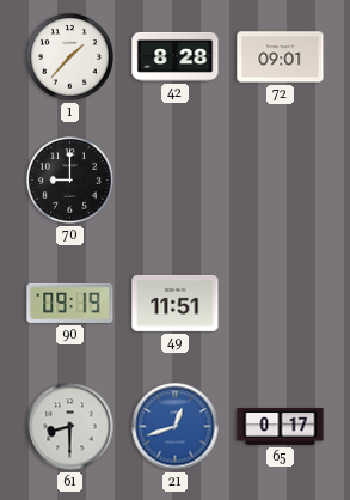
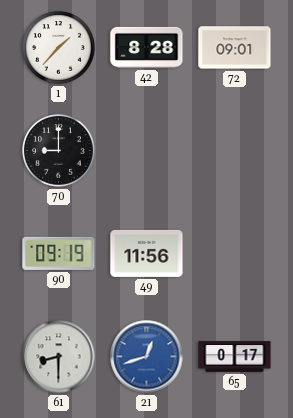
49: 11:51 -> 11:56 (147, 253)
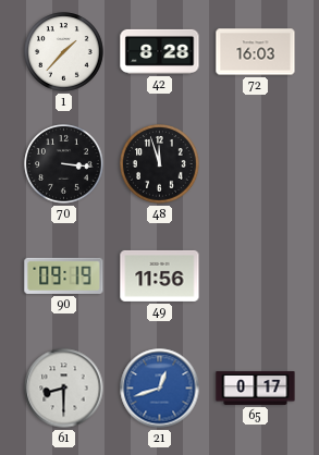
72: 09:01 -> 16:03 (256, 52)
70: 9:00 -> 3:16 (64, 164)
48: none -> 11:57 (160, 164)
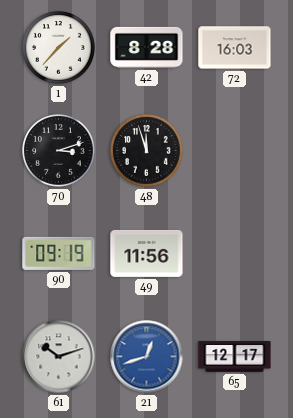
70: 3:16 -> 3:12 (59, 151)
61: 8:30 -> 10:12 (59, 357)
65: 0:17 -> 12:17 (235, 357)
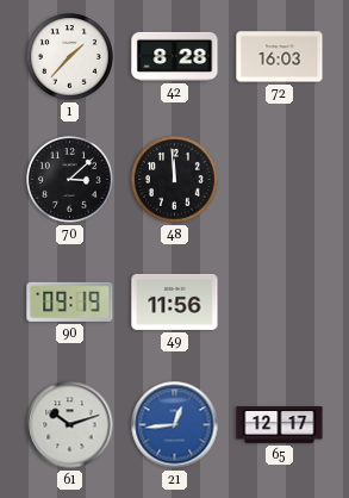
70: 3:12 -> 3:08 (70, 180)
48: 11:57 -> 11:59 (175, 180)
21: 12:42 -> 12:44 (175, 425)
